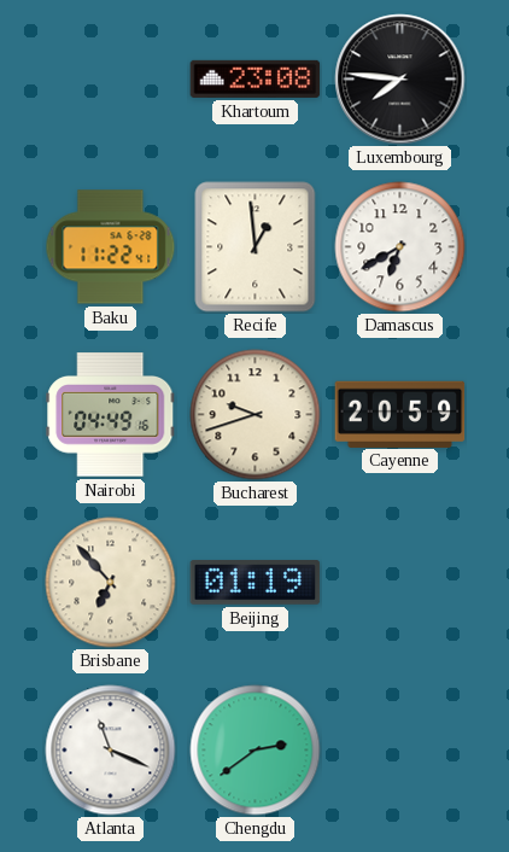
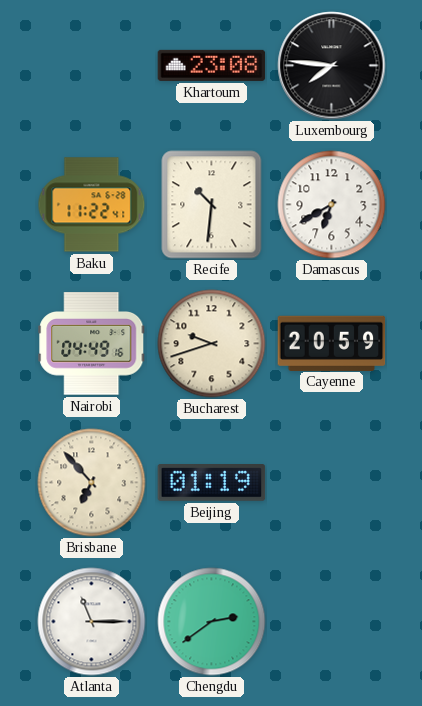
Recife: 12:59 -> 10:31 (212, 205)
Atlanta: 11:19 -> 11:15 (92, 622)
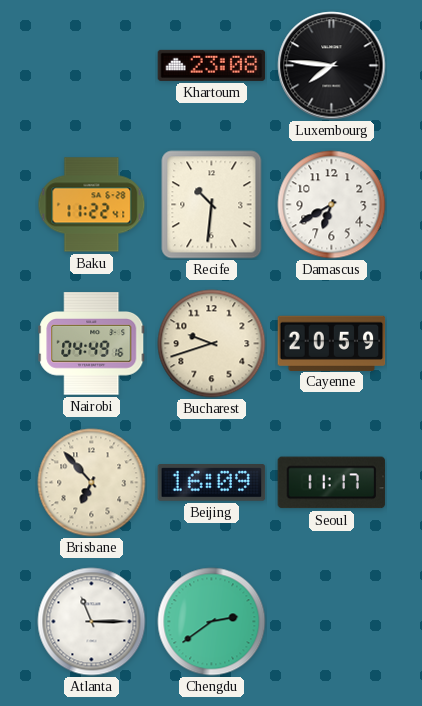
Beijing: 01:19 -> 16:09 (212, 483)
Seoul: none -> 11:17 (332, 483)
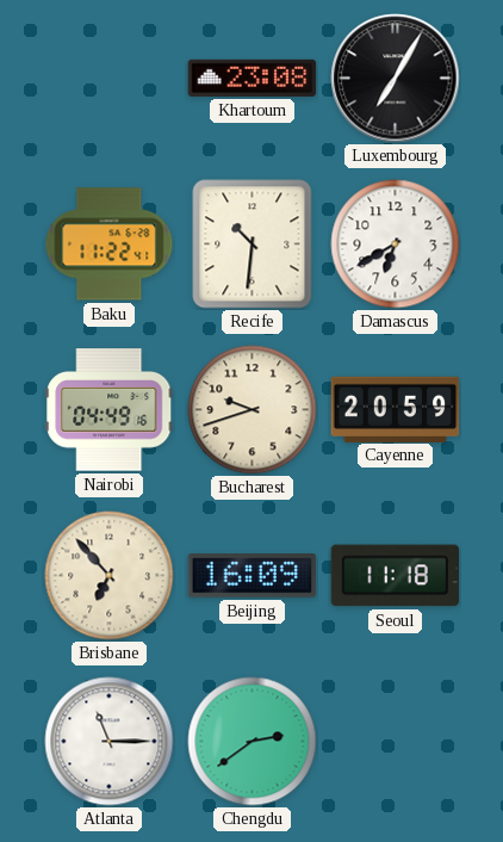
Luxembourg: 7:46 -> 7:05 (396, 79)
Seoul: 11:17 -> 11:18 (396, 576)
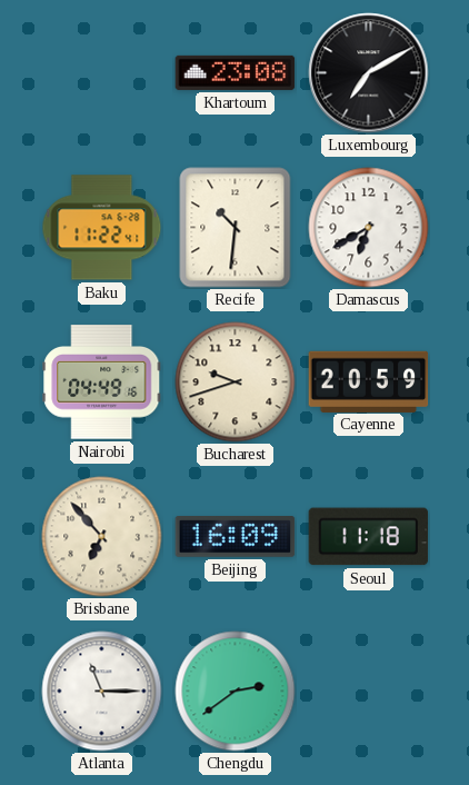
Luxembourg: 7:05 -> 7:10 (369, 73)
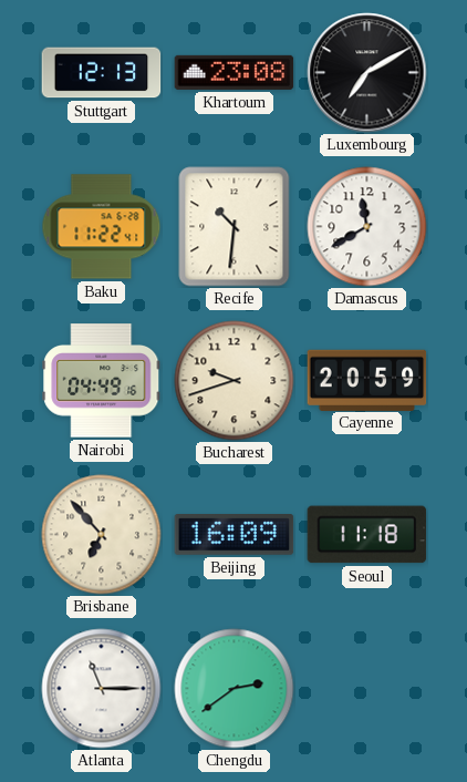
Stuttgart: none -> 12:13 (102, 73)
Damascus: 6:40 -> 11:40 (367, 227)
